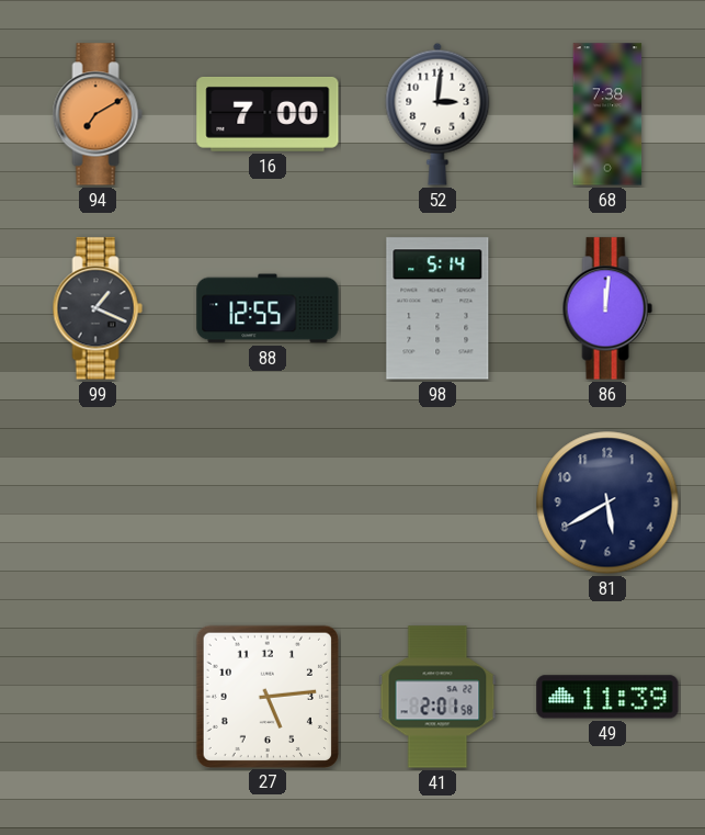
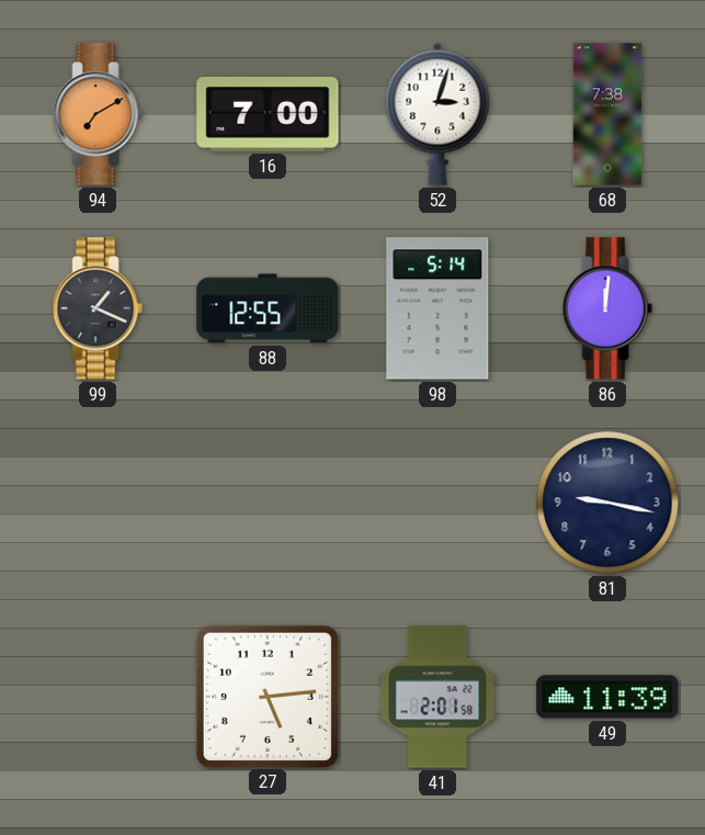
52: 3:01 -> 3:03 (437, 114)
81: 5:40 -> 9:17 (607, 503)
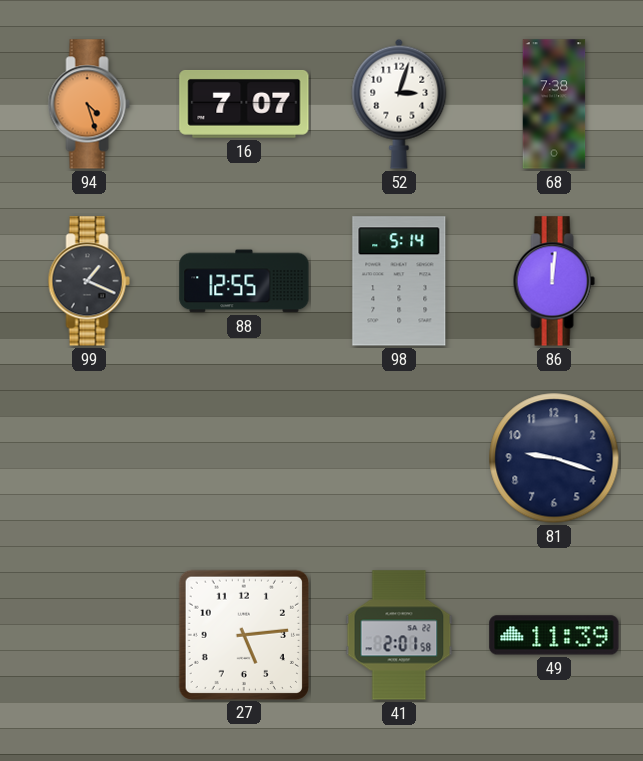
94: 7:10 -> 4:27 (89, 104)
16: 7:00 -> 7:07 (244, 104)
81: 9:17 -> 9:18 (554, 458)
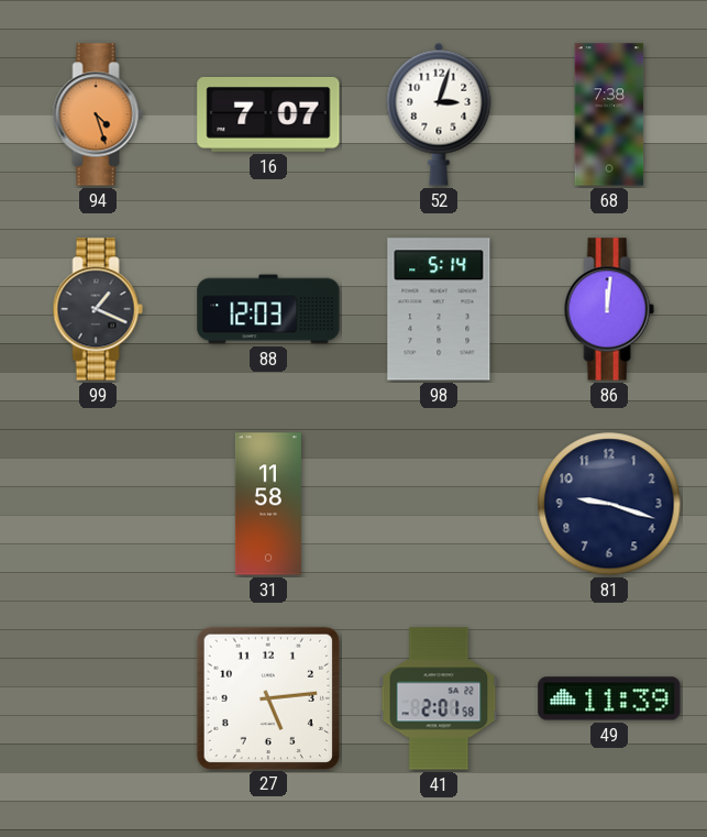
88: 12:55 -> 12:03 (268, 309)
31: none -> 11:58 (268, 504)
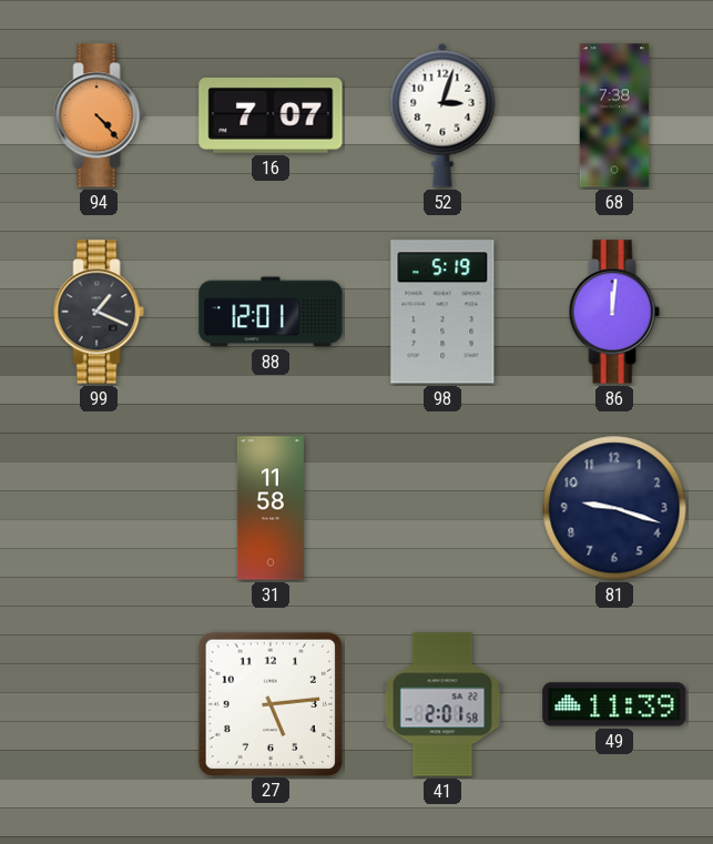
94: 4:27 -> 4:23 (99, 115)
88: 12:03 -> 12:01 (271, 312)
98: 5:14 -> 5:19 (442, 312)
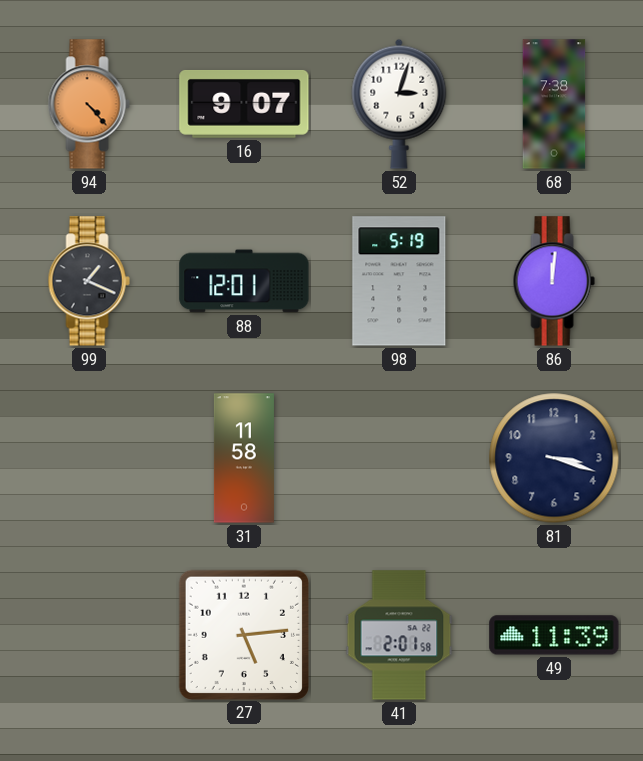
16: 7:07 -> 9:07 (244, 104)
81: 9:18 -> 3:18 (554, 458)
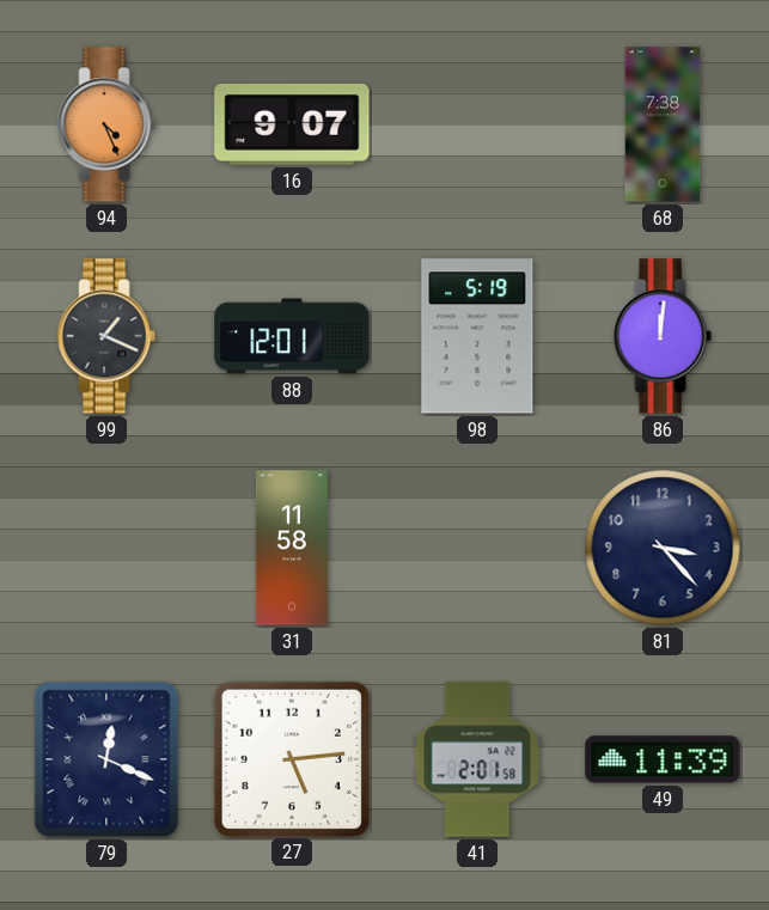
94: 4:23 -> 4:26 (106, 124)
52: 3:03 -> none (399, 104)
81: 3:18 -> 3:23 (663, 548)
79: none -> 12:19 (106, 759)
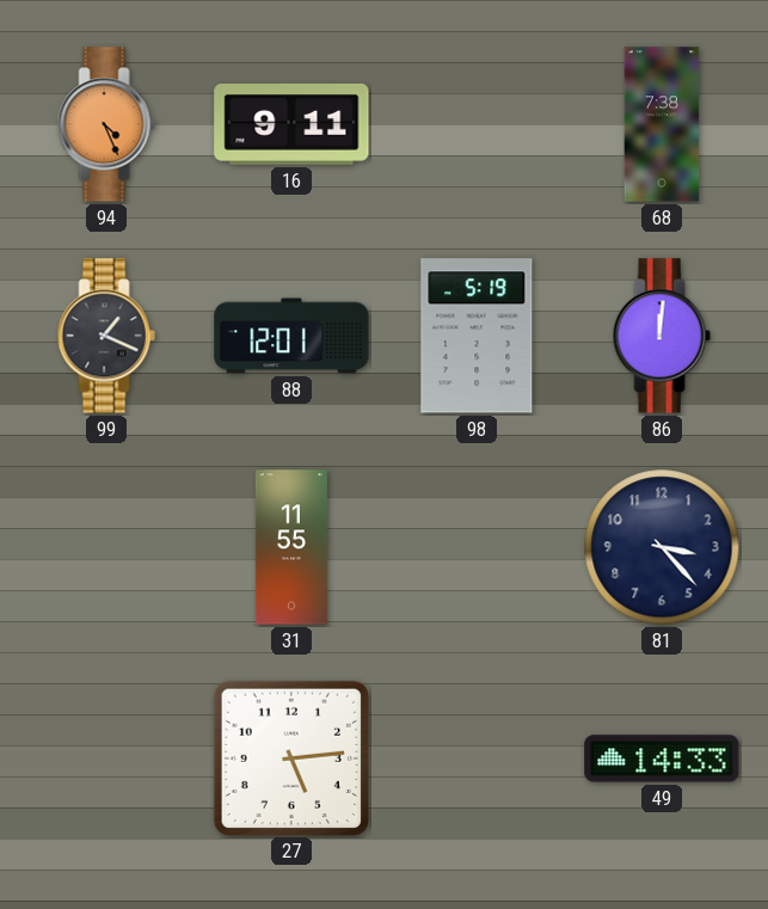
16: 9:07 -> 9:11 (291, 124)
31: 11:58 -> 11:55 (291, 547)
79: 12:19 -> none (106, 759)
41: 2:01 -> none (477, 759)
49: 11:39 -> 14:33 (662, 758)
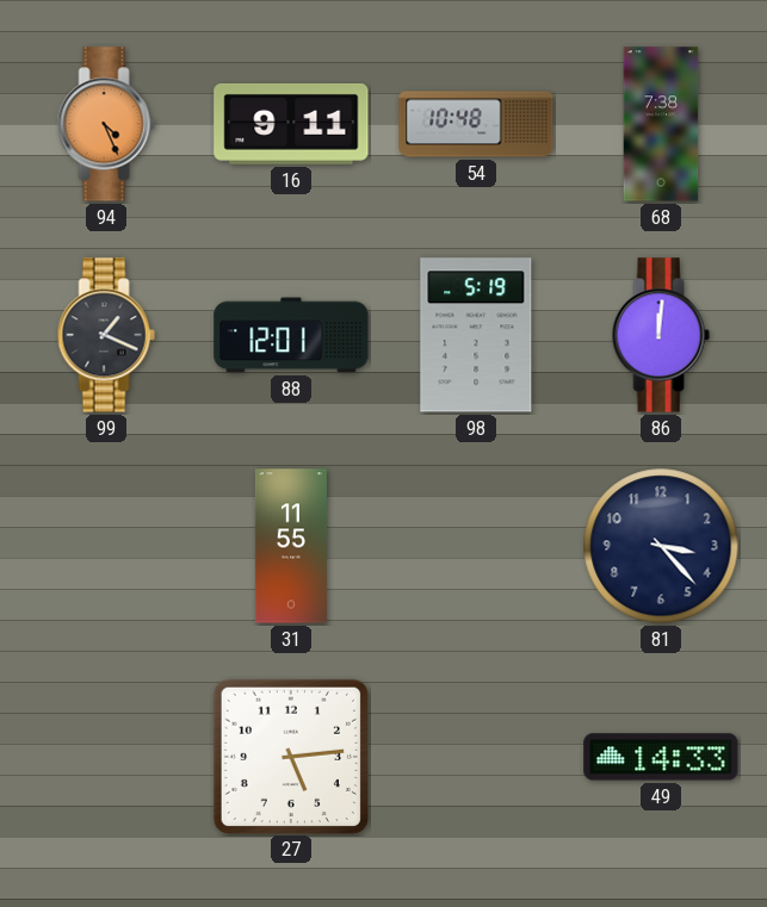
54: none -> 10:48 (476, 124)
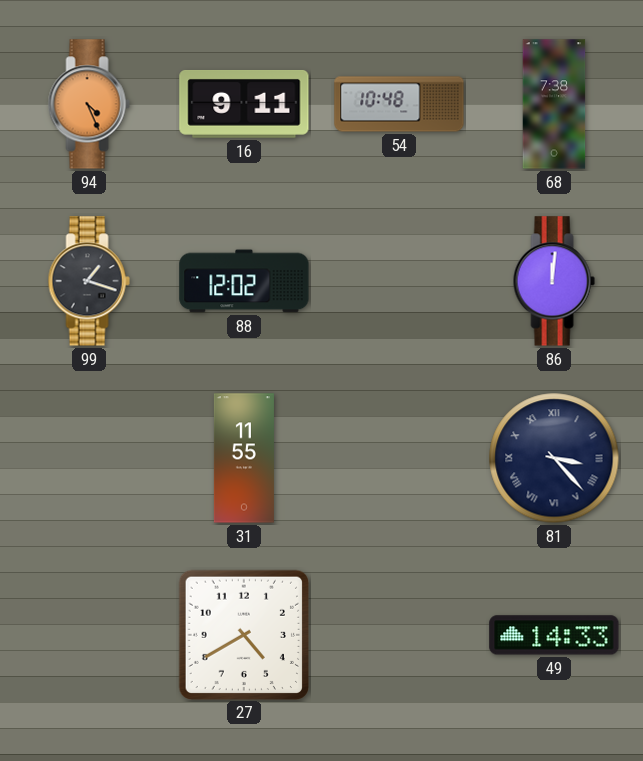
99: 1:19 -> 1:18 (89, 281)
88: 12:01 -> 12:02 (244, 281)
98: 5:19 -> none (476, 335)
81 numerals: Arabic -> Roman (554, 458)
27: 5:14 -> 4:40 (243, 634)
